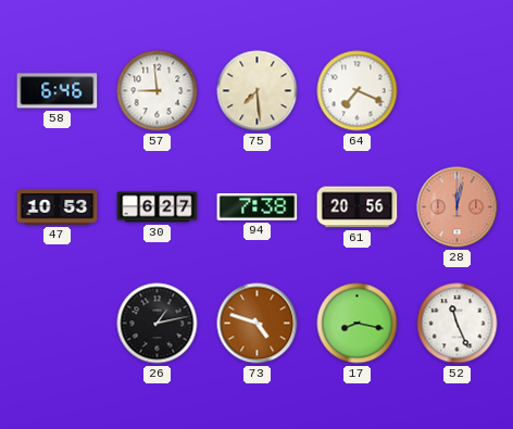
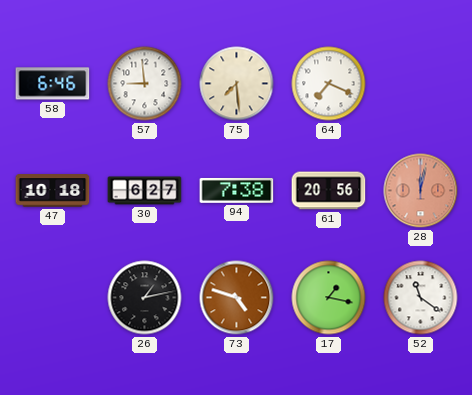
47: 10:53 -> 10:18 (53, 191)
17: 8:17 -> 1:17 (329, 298)
52: 11:26 -> 11:21 (421, 298)
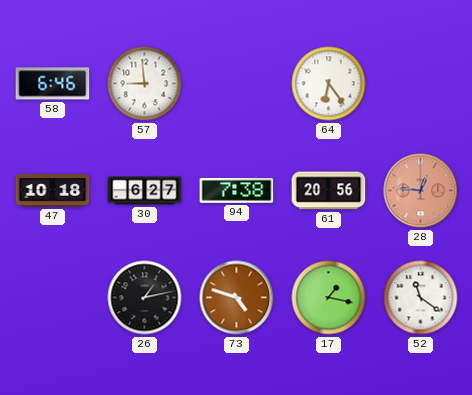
75: 7:29 -> none (237, 84)
64: 7:19 -> 6:24 (329, 84)
28: 12:02 -> 12:46 (421, 191)
